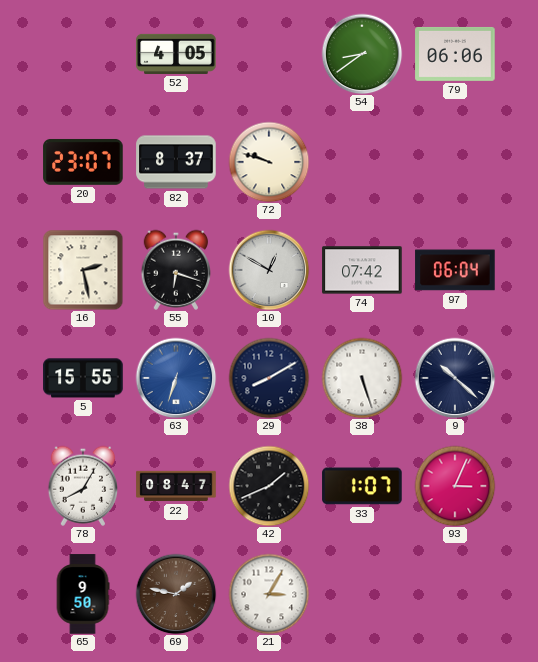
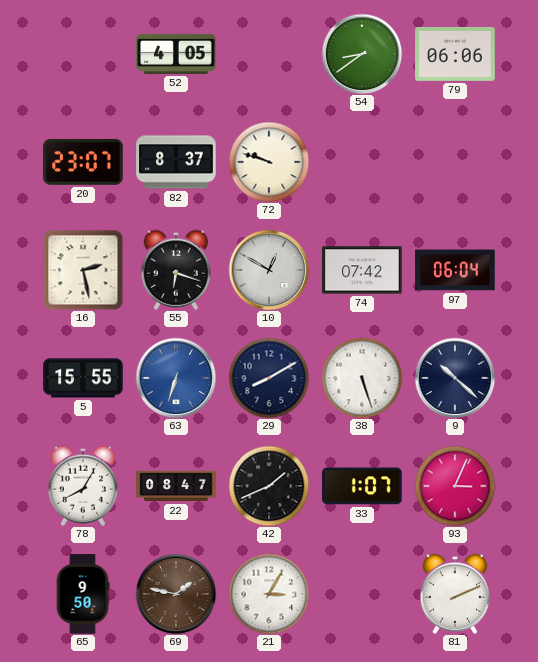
81: none -> 2:11 (454, 594)
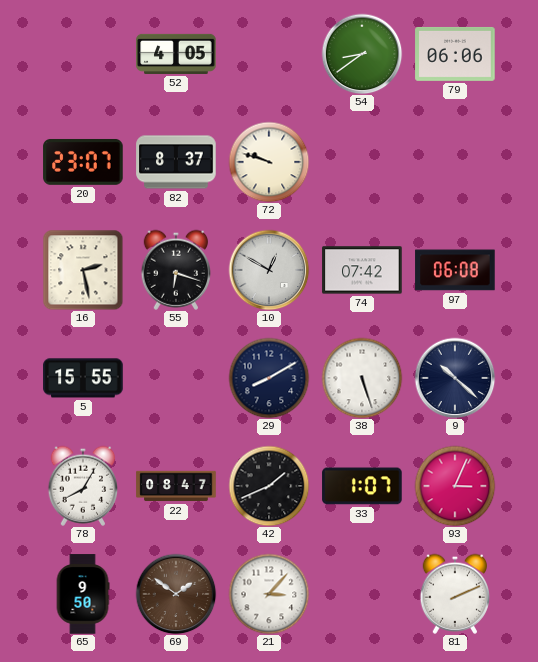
97: 06:04 -> 06:08 (455, 270)
63: 6:33 -> none (176, 378)
69: 1:47 -> 1:51 (176, 594)
21: 3:05 -> 3:07 (269, 594)
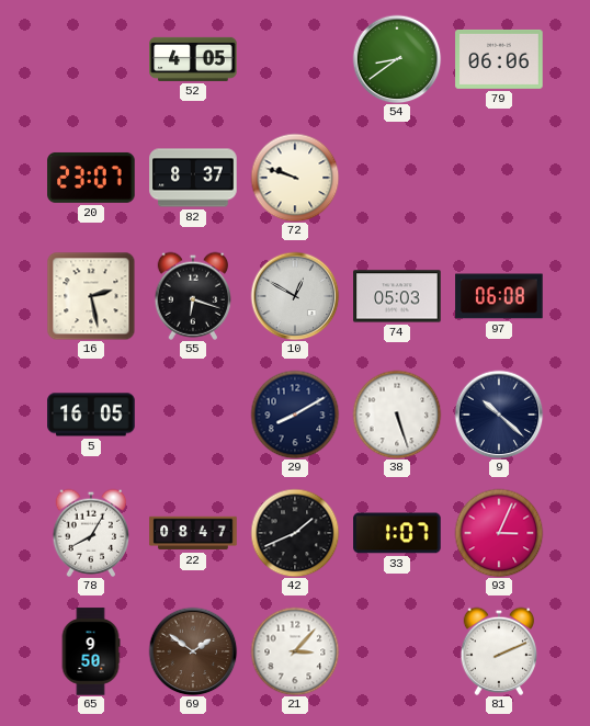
74: 07:42 -> 05:03 (397, 296)
5: 15:55 -> 16:05 (91, 415)
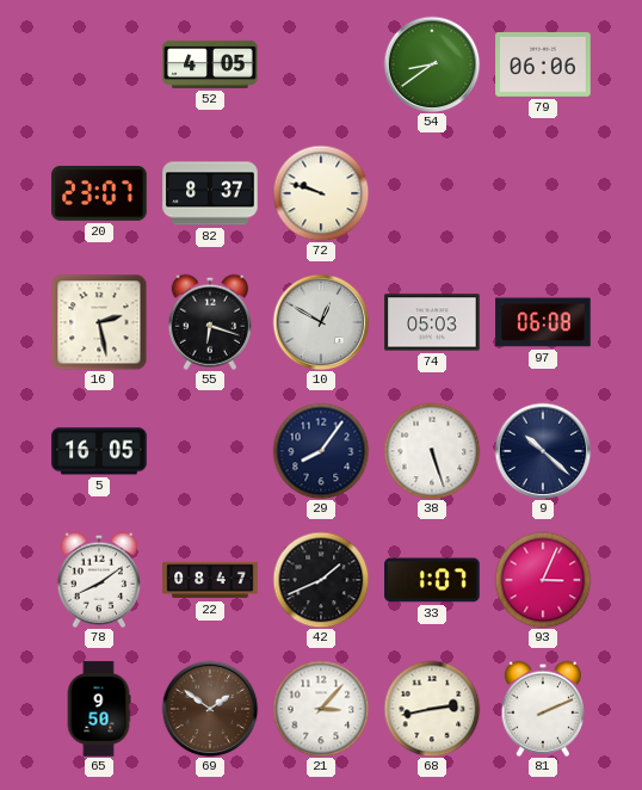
29: 8:10 -> 8:06 (321, 451)
78: 8:05 -> 8:09 (98, 580)
68: none -> 2:43 (432, 709)
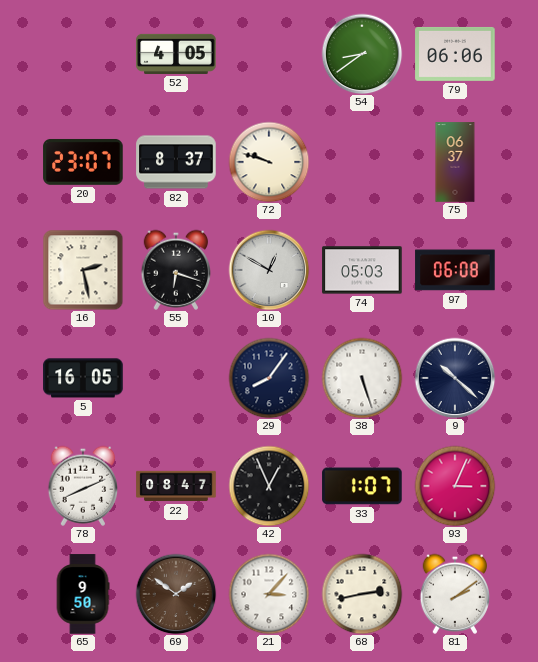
75: none -> 06:37 (455, 162)
78: 8:09 -> 8:11 (82, 486)
42: 1:41 -> 12:56 (269, 486)
81: 2:11 -> 2:09 (454, 594)
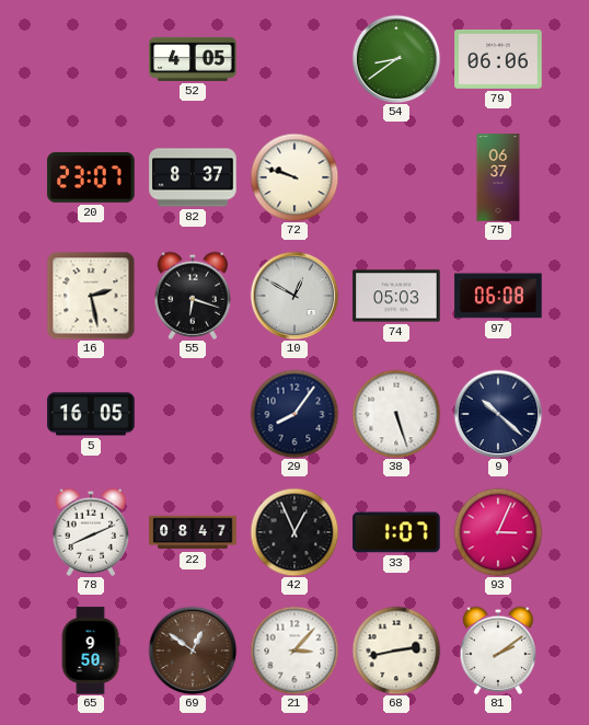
69: 1:51 -> 12:51 (193, 651)
